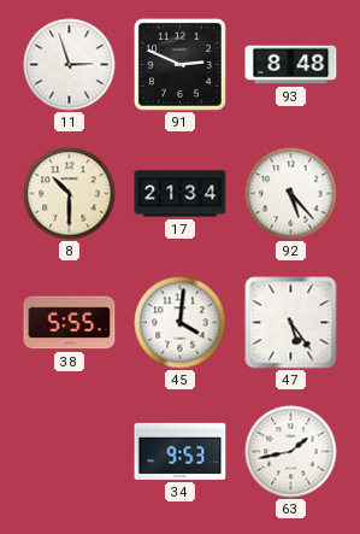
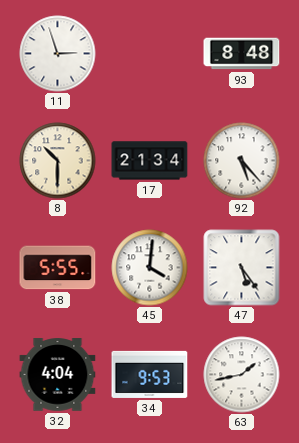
91: 2:49 -> none (179, 64)
32: none -> 4:04 (58, 375)
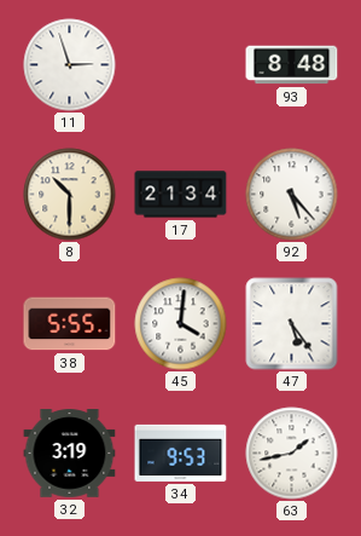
32: 4:04 -> 3:19 (70, 454)
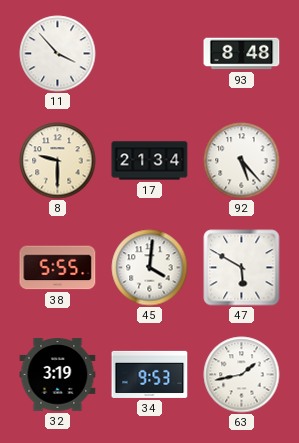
11: 2:57 -> 3:53 (58, 54)
8: 10:30 -> 9:30 (58, 161)
47: 5:24 -> 5:50 (242, 268)
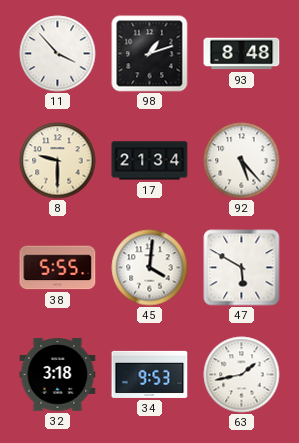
98: none -> 1:12 (150, 54)
32: 3:19 -> 3:18 (58, 375)
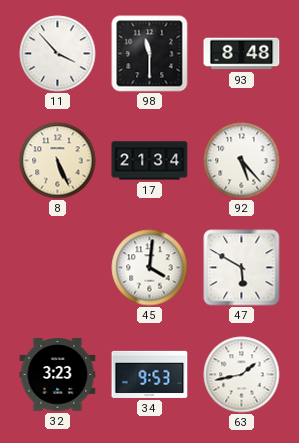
98: 1:12 -> 11:30 (150, 54)
8: 9:30 -> 5:26 (58, 161)
38: 5:55 -> none (58, 268)
32: 3:18 -> 3:23 (58, 375)
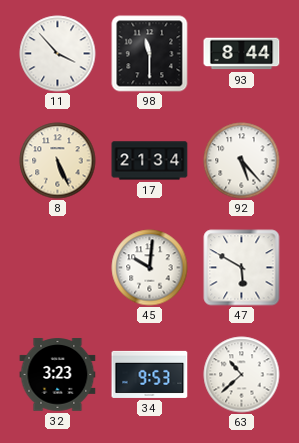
93: 8:48 -> 8:44 (242, 54)
45: 4:01 -> 10:01 (150, 268)
63: 1:43 -> 10:38 (242, 375)
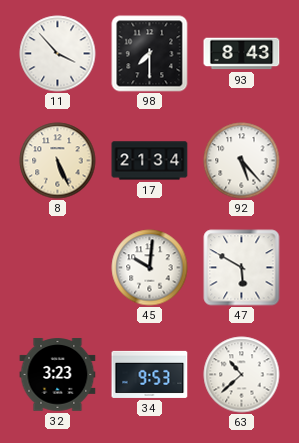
98: 11:30 -> 7:30 (150, 54)
93: 8:44 -> 8:43 (242, 54)
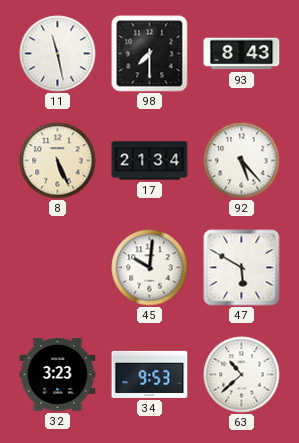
11: 3:53 -> 11:28 (58, 54)
